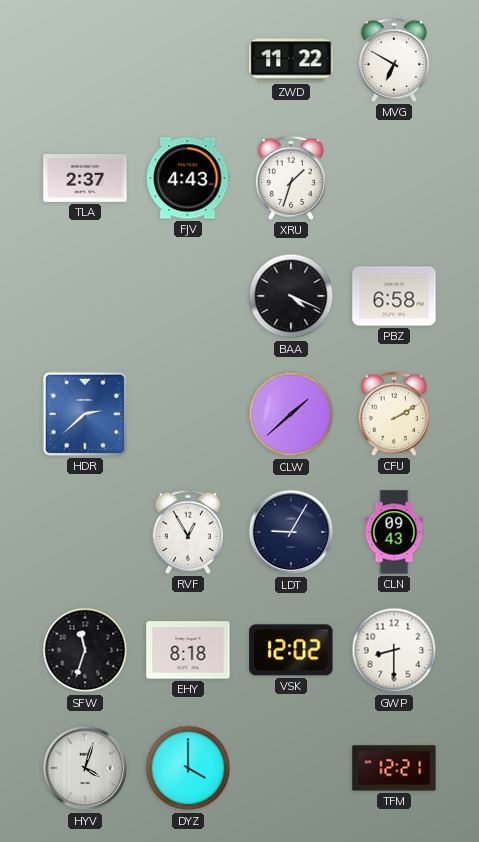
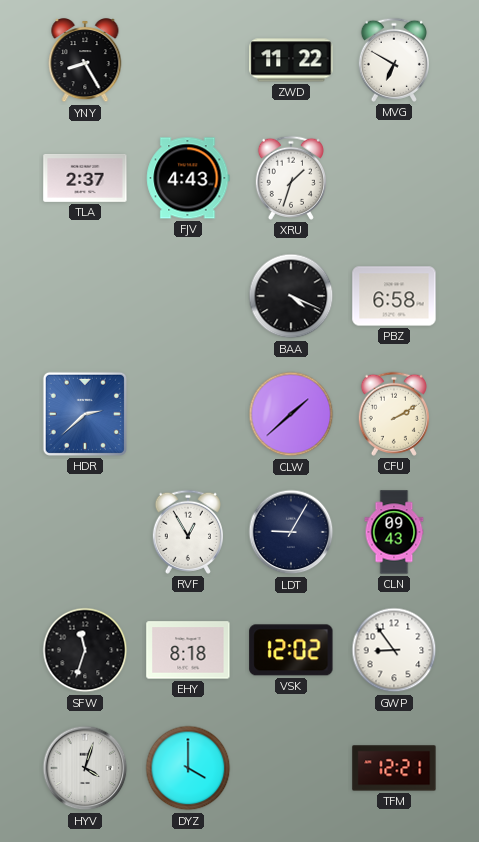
YNY: none -> 8:25 (85, 61)
GWP: 8:30 -> 8:54 (394, 650)
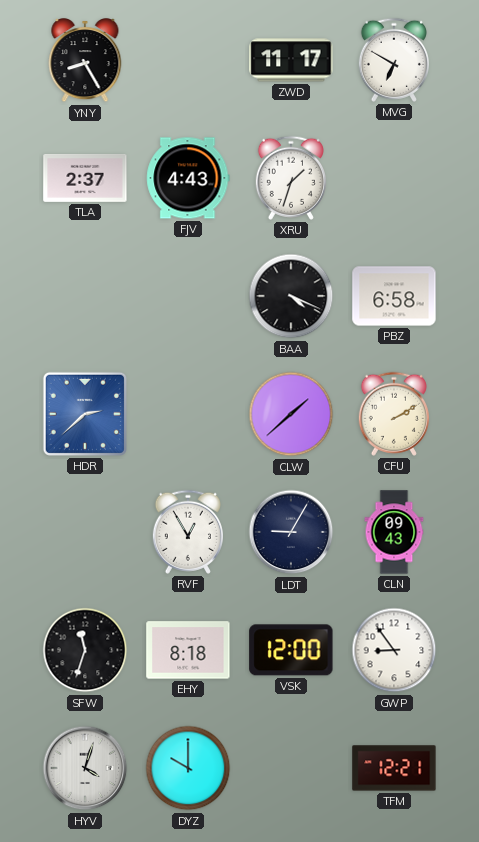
ZWD: 11:22 -> 11:17 (291, 60)
VSK: 12:02 -> 12:00 (291, 650)
DYZ: 4:00 -> 10:00 (188, 768)
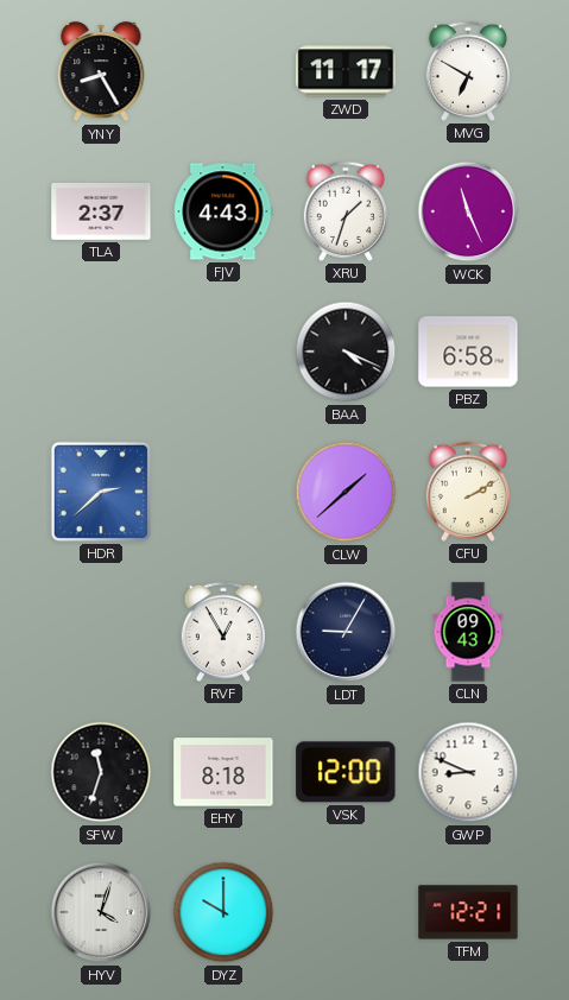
WCK: none -> 11:26 (468, 211)
GWP: 8:54 -> 8:49 (468, 772)
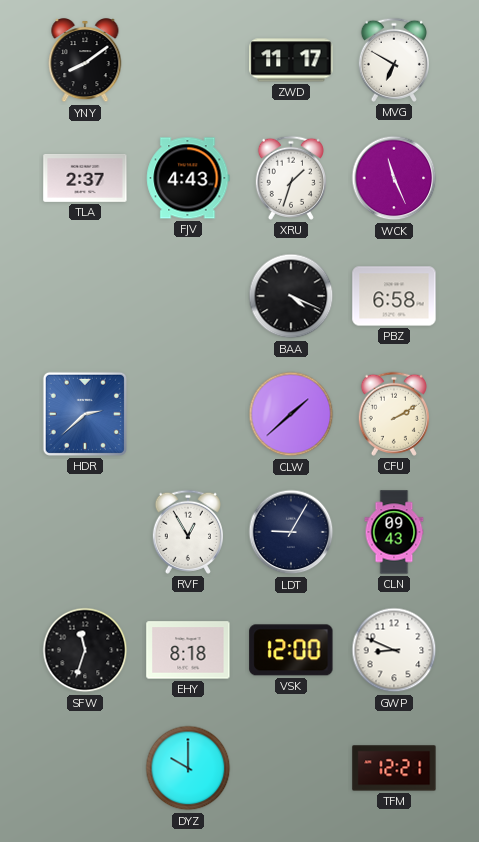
YNY: 8:25 -> 8:09 (85, 61)
HYV: 4:03 -> none (101, 912)
